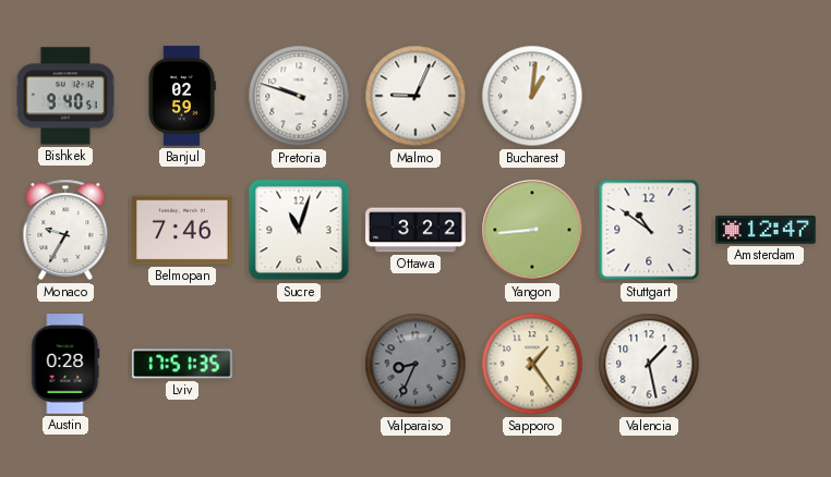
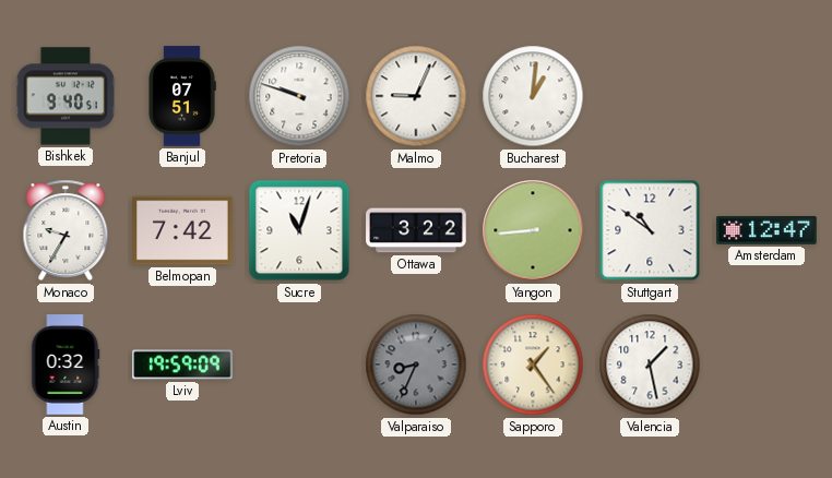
Banjul: 02:59 -> 07:51 (182, 96)
Belmopan: 7:46 -> 7:42 (182, 230)
Austin: 0:28 -> 0:32 (66, 365)
Lviv: 17:51 -> 19:59 (182, 365)
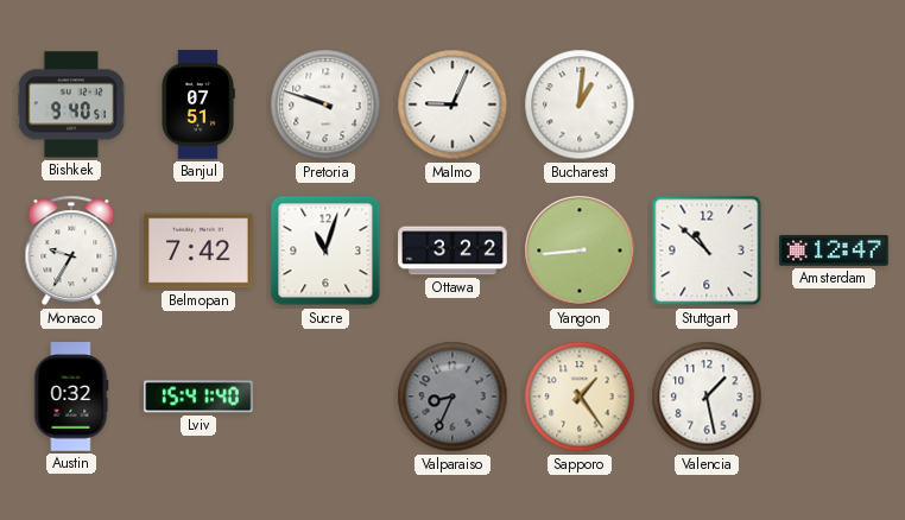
Stuttgart: 10:51 -> 10:52 (707, 251)
Lviv: 19:59 -> 15:41 (198, 397)
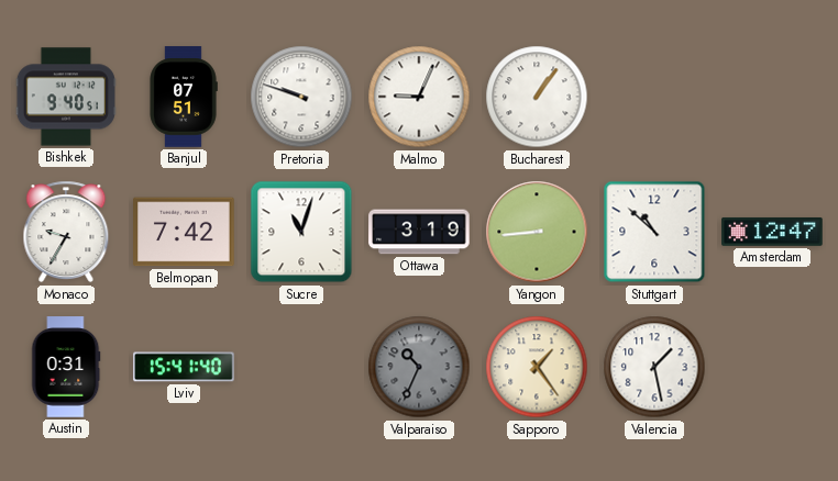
Bucharest: 1:01 -> 1:06 (537, 97)
Ottawa: 3:22 -> 3:19 (419, 232)
Austin: 0:32 -> 0:31 (66, 367)
Valparaiso: 8:34 -> 10:34 (419, 367)
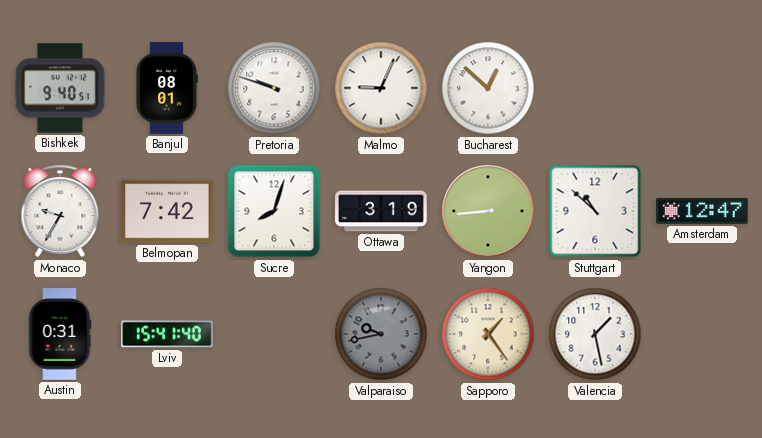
Banjul: 07:51 -> 08:01 (167, 88)
Bucharest: 1:06 -> 12:52 (488, 88)
Sucre: 11:03 -> 8:03 (274, 211)
Valparaiso: 10:34 -> 9:43 (381, 334)
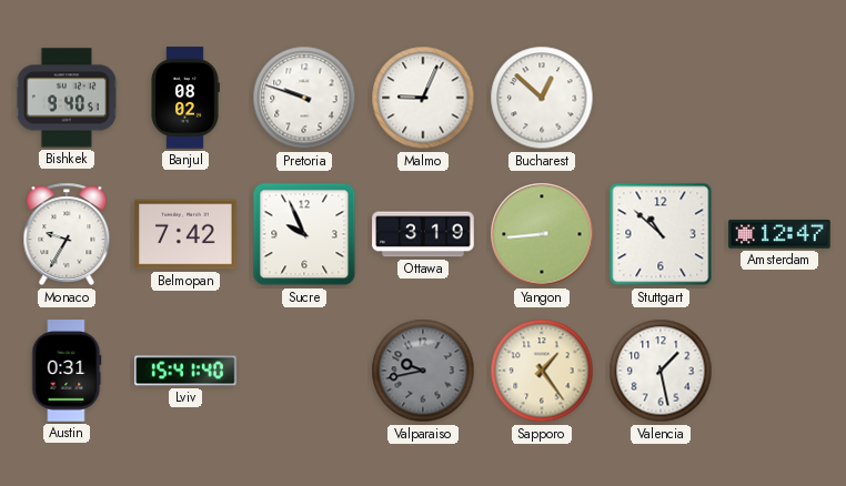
Banjul: 08:01 -> 08:02 (185, 98)
Sucre: 8:03 -> 9:56 (304, 234)
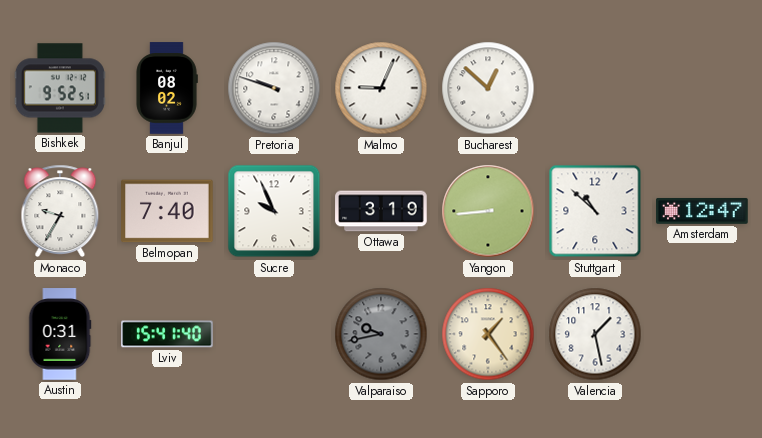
Bishkek: 9:40 -> 9:52 (60, 88)
Belmopan: 7:42 -> 7:40 (167, 211)
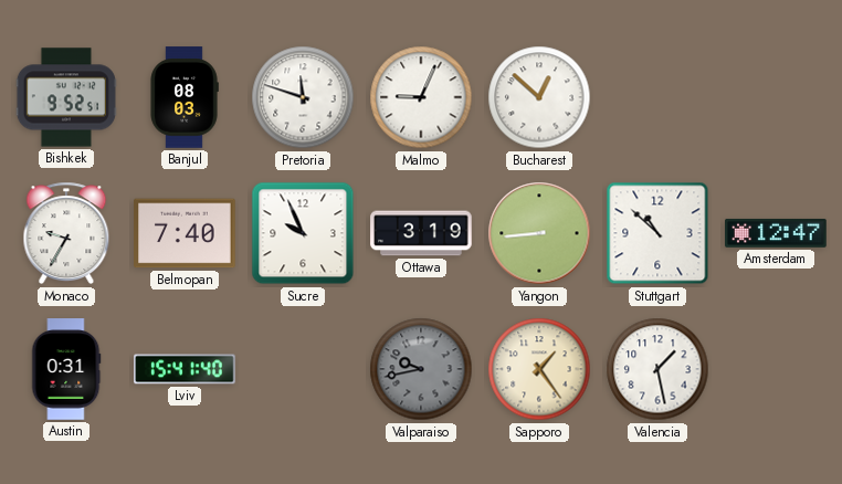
Banjul: 08:02 -> 08:03 (185, 97)
Pretoria: 9:48 -> 11:48 (303, 97)
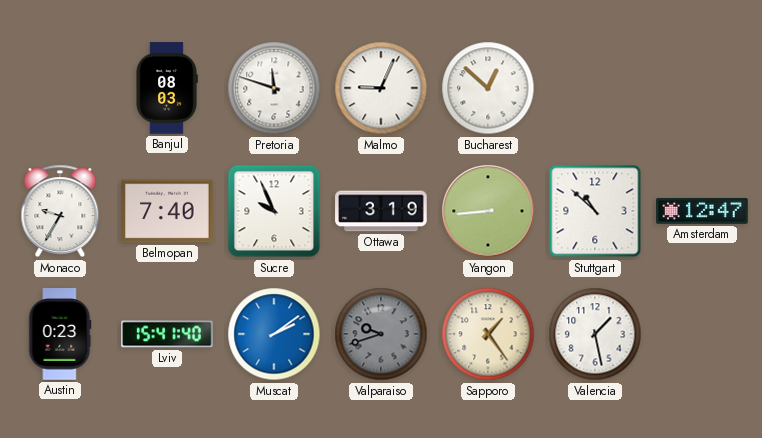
Bishkek: 9:52 -> none (66, 97)
Austin: 0:31 -> 0:23 (60, 334)
Muscat: none -> 2:09 (274, 334)
Valparaiso: 9:43 -> 9:42 (381, 334)
